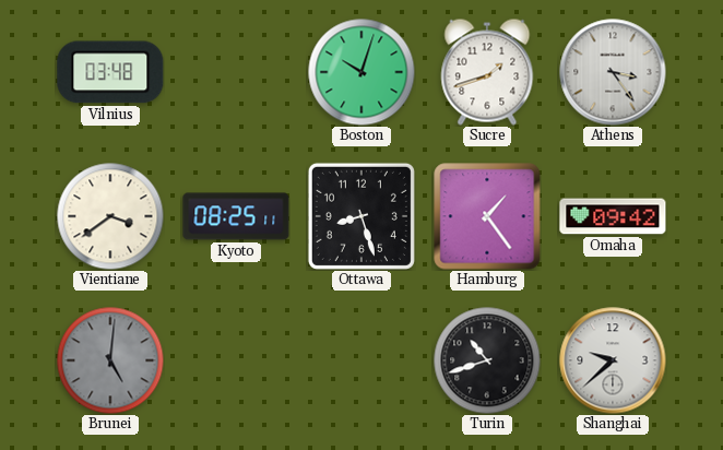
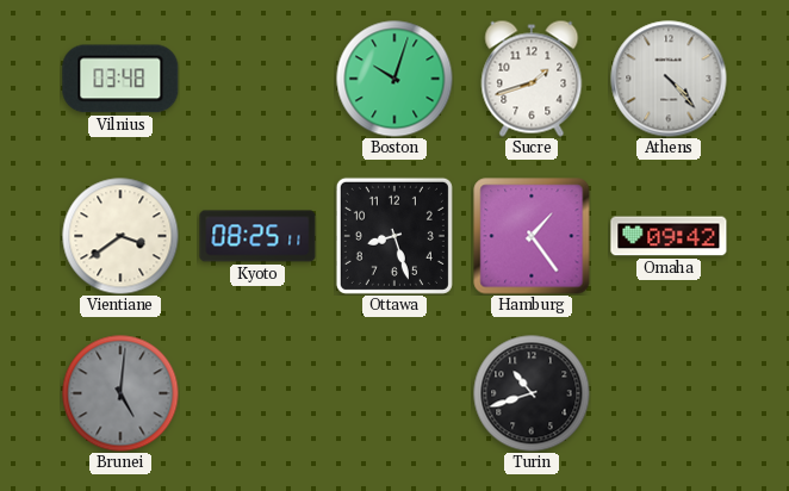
Athens: 3:24 -> 4:23 (669, 79)
Shanghai: 9:38 -> none (613, 360)
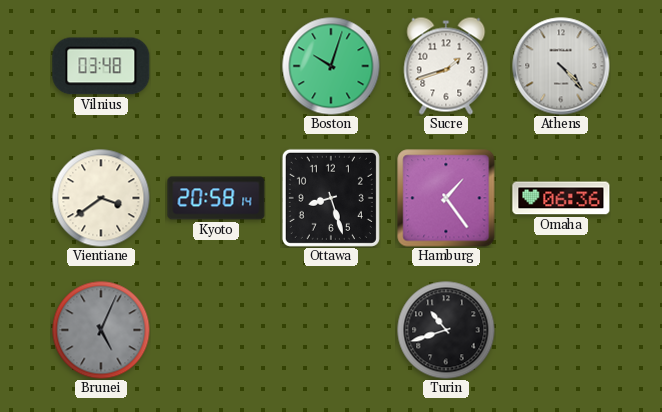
Kyoto: 08:25 -> 20:58 (216, 198)
Omaha: 09:42 -> 06:36 (561, 198)
Brunei: 5:01 -> 5:04 (101, 330)
